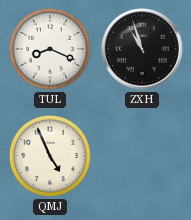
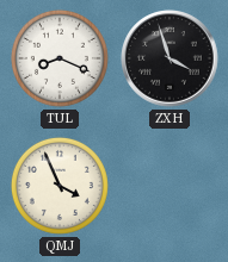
ZXH: 10:57 -> 3:57 (170, 58)
QMJ: 4:56 -> 3:56 (60, 186)
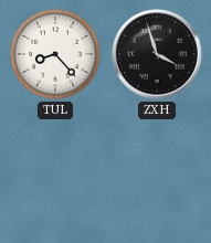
TUL: 8:19 -> 8:23 (55, 54)
QMJ: 3:56 -> none (60, 186)
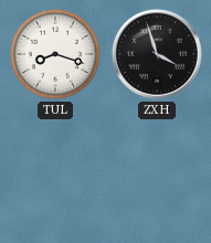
TUL: 8:23 -> 8:18 (55, 54)
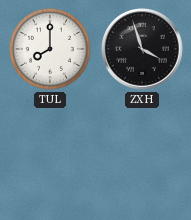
TUL: 8:18 -> 8:00 (50, 49)
